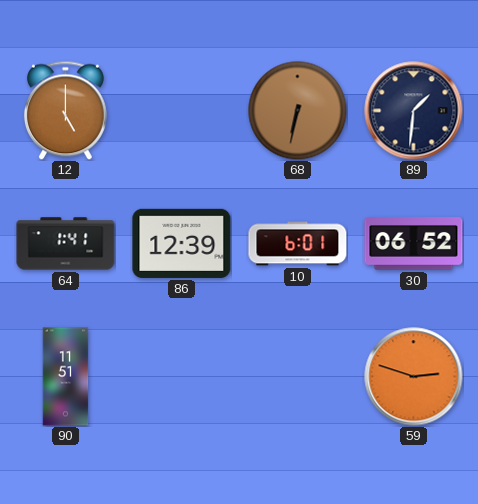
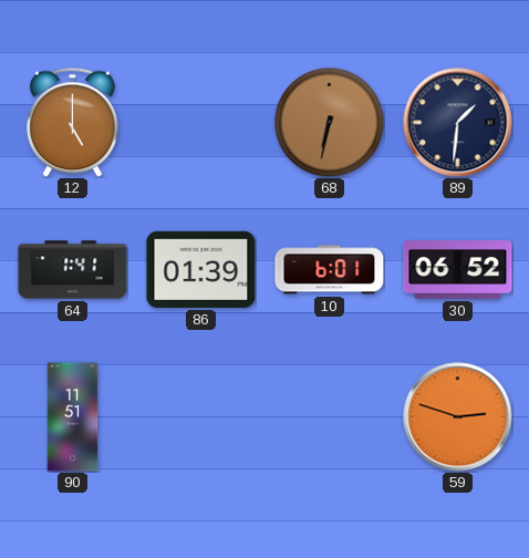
86: 12:39 -> 01:39 (201, 269)
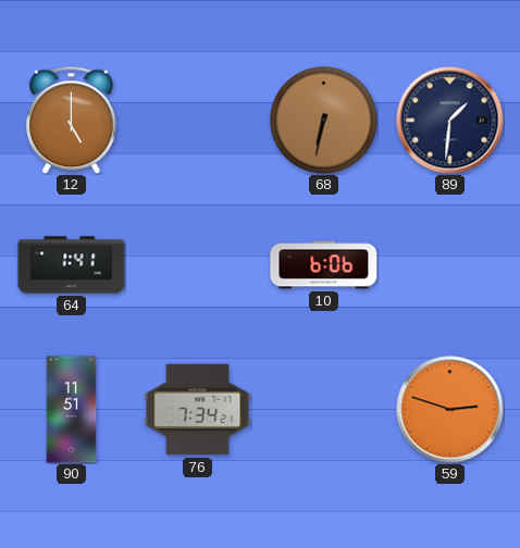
86: 01:39 -> none (201, 269)
10: 6:01 -> 6:06 (324, 265)
30: 06:52 -> none (458, 270)
76: none -> 7:34 (198, 410)
